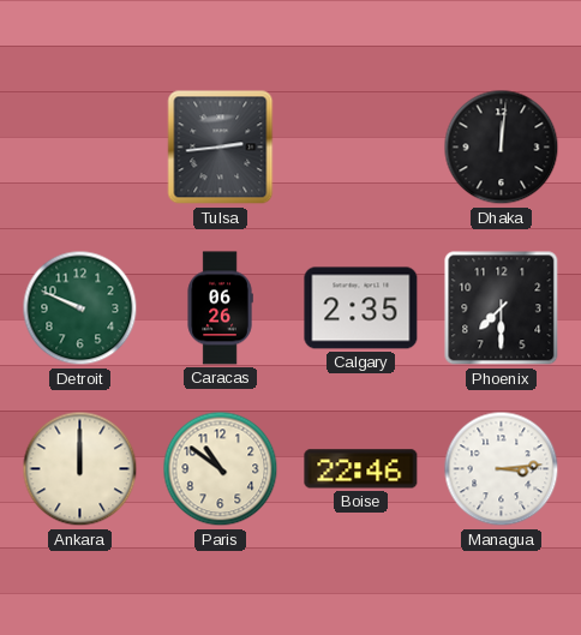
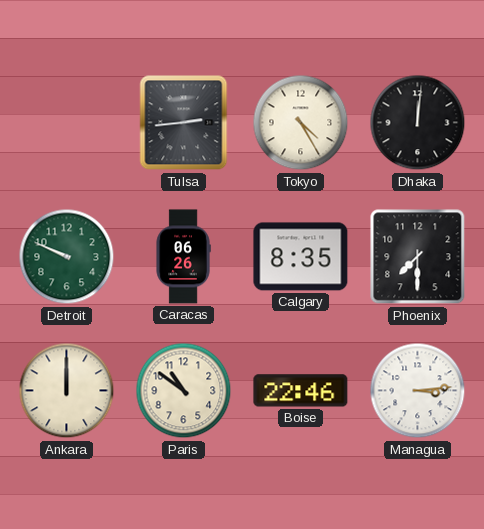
Tokyo: none -> 4:25 (301, 123)
Calgary: 2:35 -> 8:35 (301, 257)
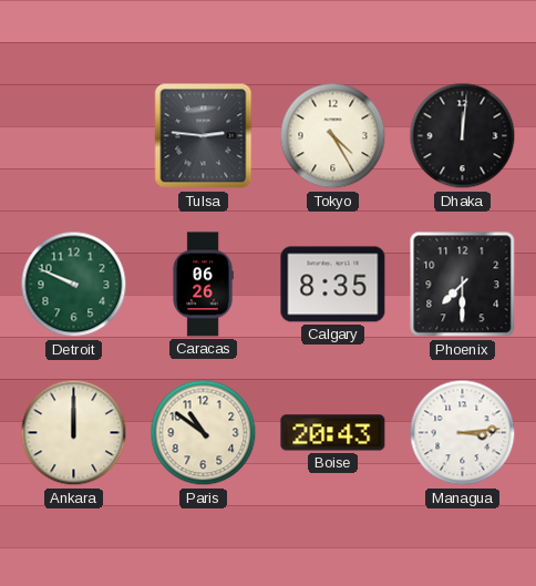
Tulsa: 2:44 -> 2:46 (204, 136)
Boise: 22:46 -> 20:43 (333, 433)
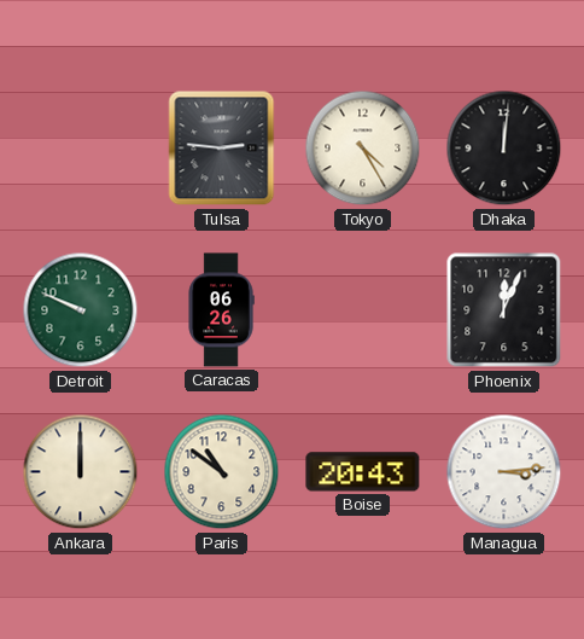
Calgary: 8:35 -> none (333, 285)
Phoenix: 7:30 -> 12:04 (504, 310)
